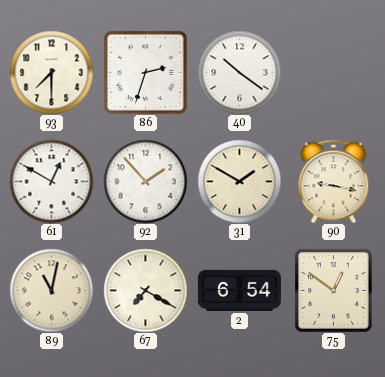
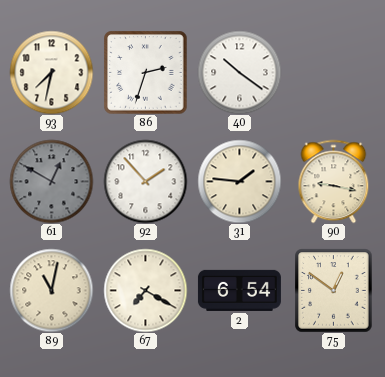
93: 7:30 -> 7:32 (51, 72)
61 dial: white -> grey (51, 181)
31: 1:50 -> 1:46 (239, 181)
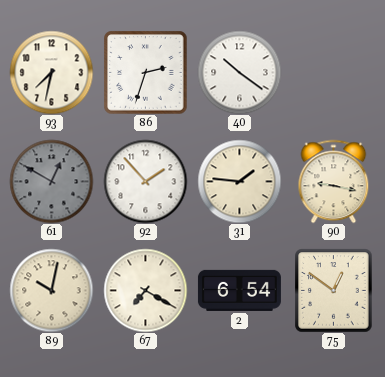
89: 11:02 -> 10:02 (51, 290)
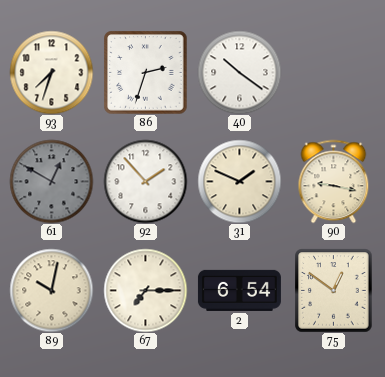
93: 7:32 -> 7:33 (51, 72)
31: 1:46 -> 1:49 (239, 181)
67: 7:20 -> 7:15 (145, 290)
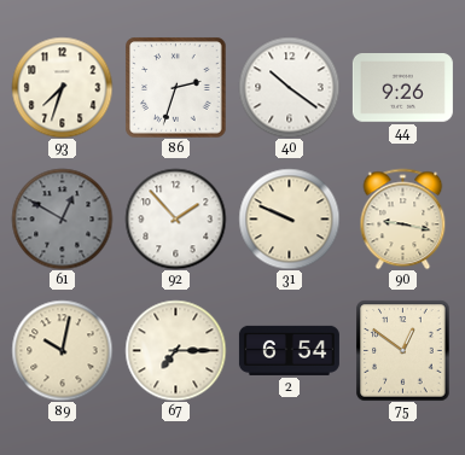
44: none -> 9:26 (402, 88)
31: 1:49 -> 9:49 (289, 218)
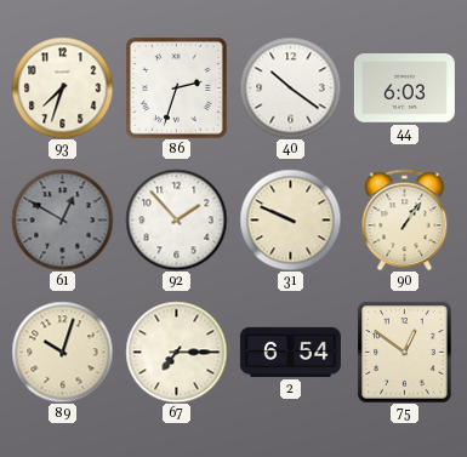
44: 9:26 -> 6:03 (404, 88)
90: 9:17 -> 1:06 (405, 219)
89: 10:02 -> 10:03 (62, 352)
